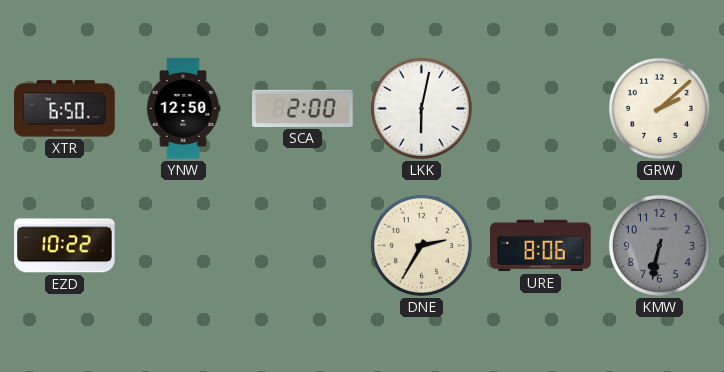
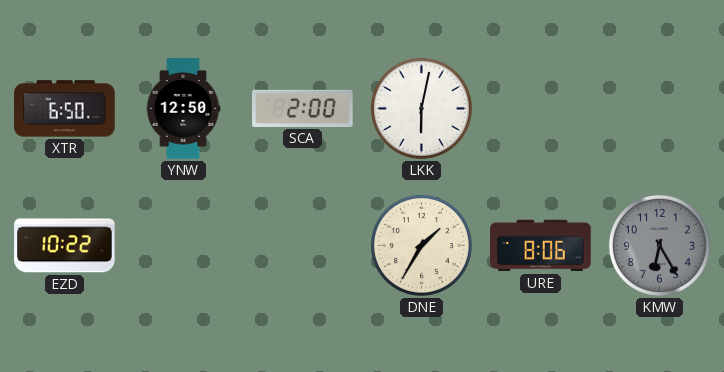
GRW: 2:08 -> none (659, 108)
DNE: 2:35 -> 1:35 (421, 245)
KMW: 6:32 -> 6:25 (659, 245)
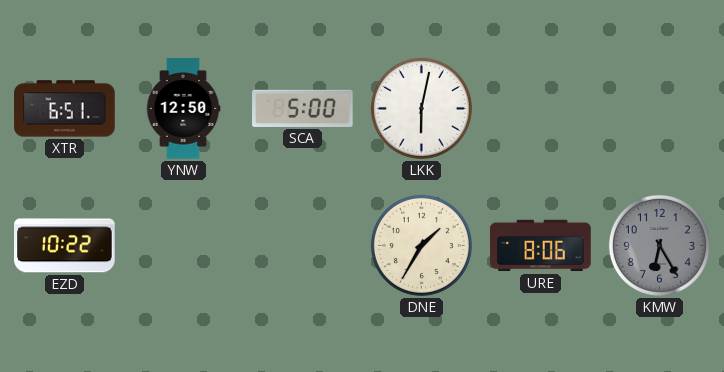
XTR: 6:50 -> 6:51 (65, 109)
SCA: 2:00 -> 5:00 (303, 108)
